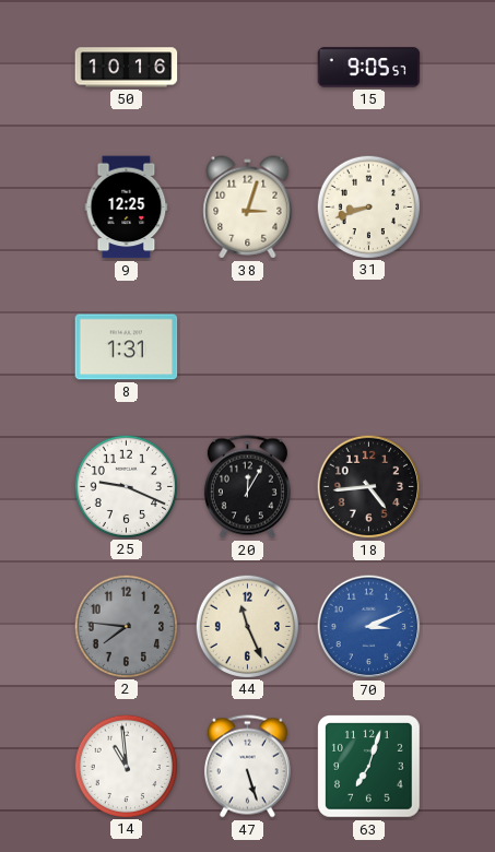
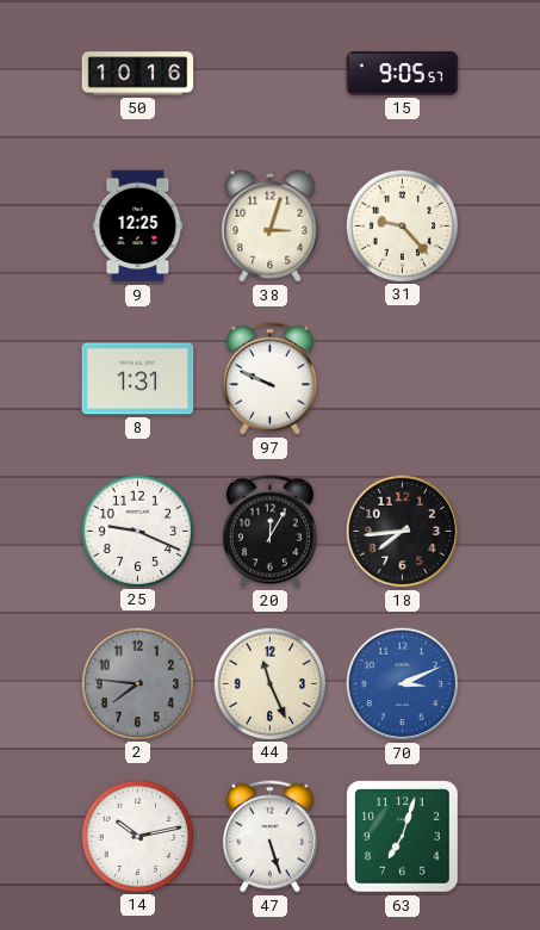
31: 8:42 -> 9:23 (402, 225)
97: none -> 9:49 (269, 379)
18: 4:44 -> 7:44 (403, 532)
14: 10:59 -> 10:13 (137, 836)
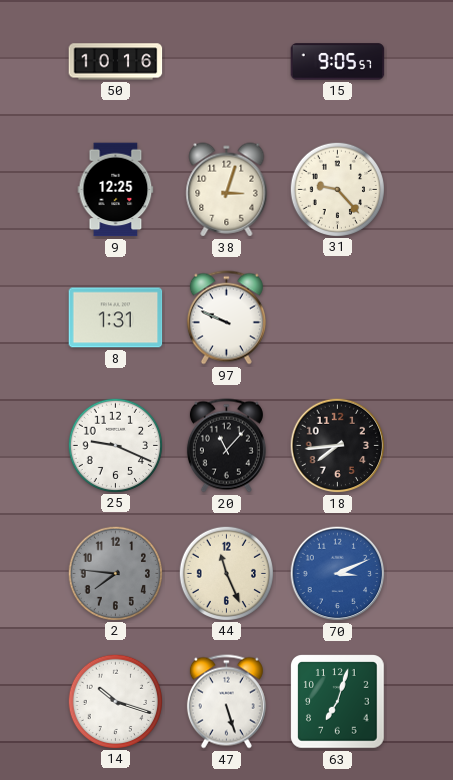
20: 12:05 -> 11:07 (226, 446)
14: 10:13 -> 10:18 (115, 701)
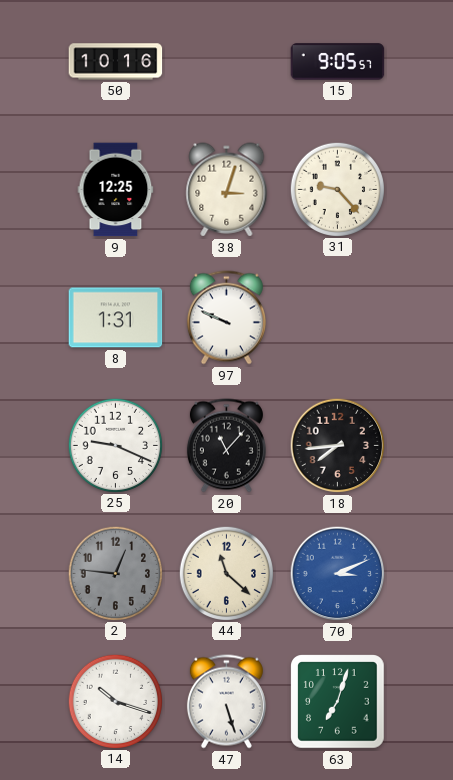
2: 7:46 -> 12:46 (115, 573)
44: 11:26 -> 11:22 (226, 573)
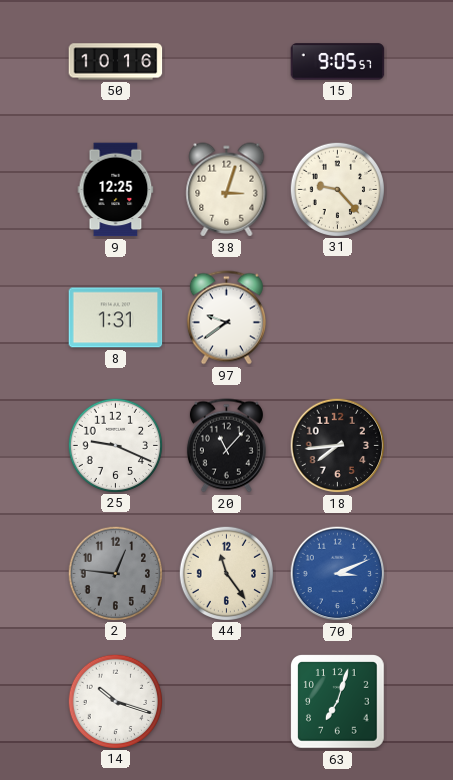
97: 9:49 -> 9:39 (226, 318)
44: 11:22 -> 11:24 (226, 573)
47: 5:27 -> none (226, 702)
